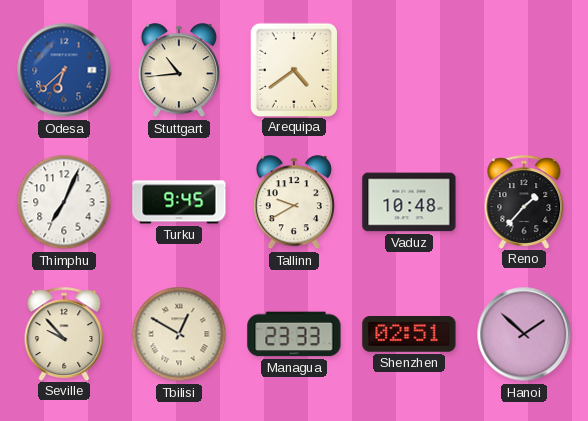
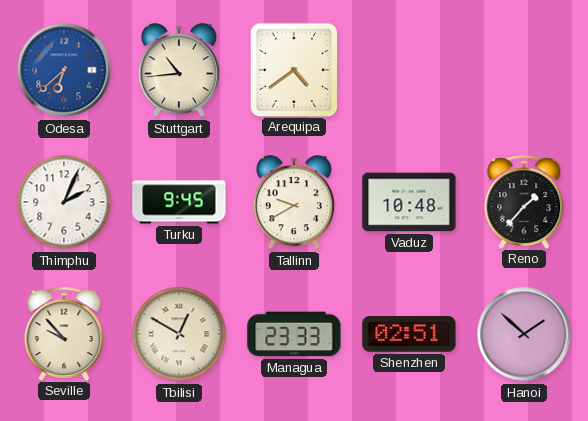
Thimphu: 7:04 -> 2:04 (64, 202)
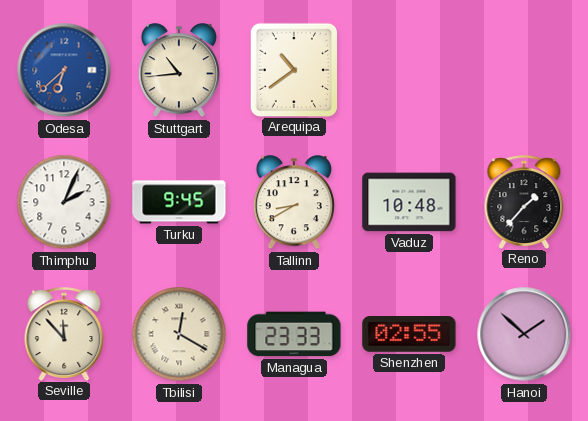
Arequipa: 4:39 -> 10:39 (293, 69)
Tallinn: 9:40 -> 8:40 (294, 203)
Seville: 9:53 -> 11:53 (64, 334)
Tbilisi: 12:50 -> 12:20 (179, 334)
Shenzhen: 02:51 -> 02:55 (409, 335)
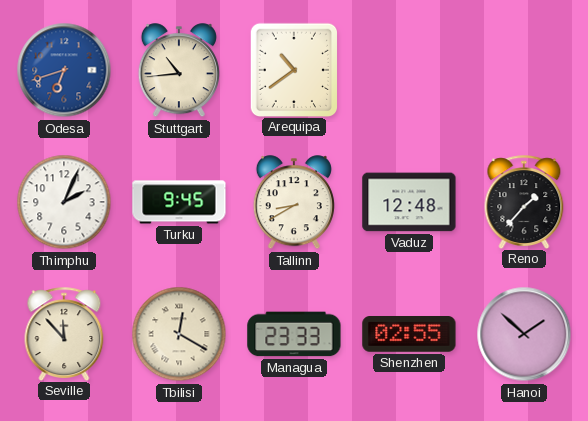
Odesa: 6:38 -> 6:42 (64, 70)
Vaduz: 10:48 -> 12:48 (409, 202)
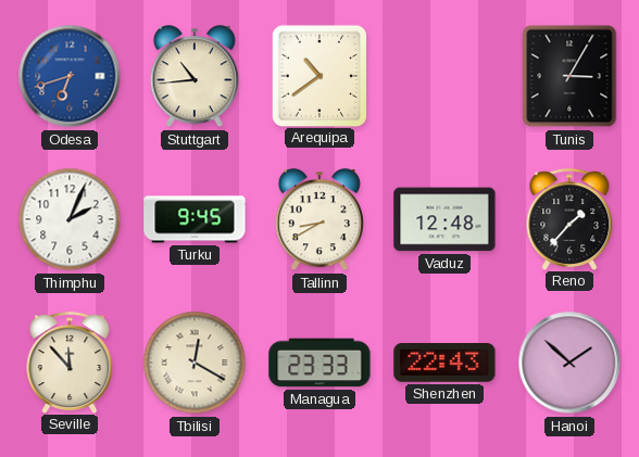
Tunis: none -> 3:05 (569, 76)
Shenzhen: 02:55 -> 22:43 (444, 364)
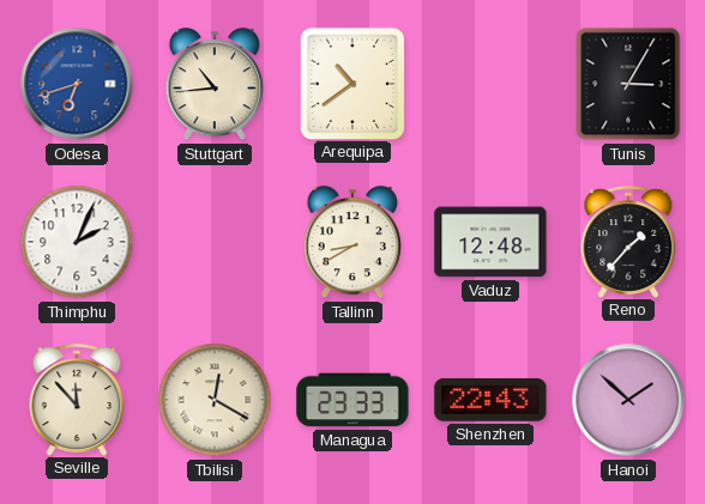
Turku: 9:45 -> none (195, 219)
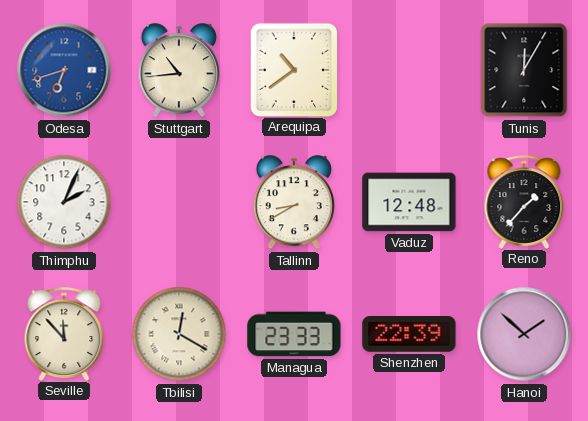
Tunis: 3:05 -> 12:05 (524, 70)
Shenzhen: 22:43 -> 22:39 (409, 335)
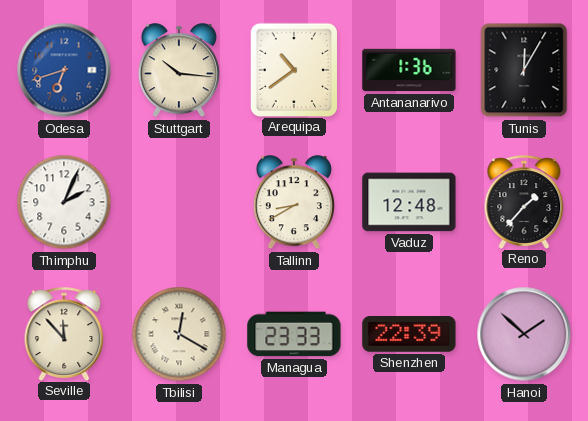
Stuttgart: 10:44 -> 10:16 (179, 71)
Antananarivo: none -> 1:36 (409, 70)
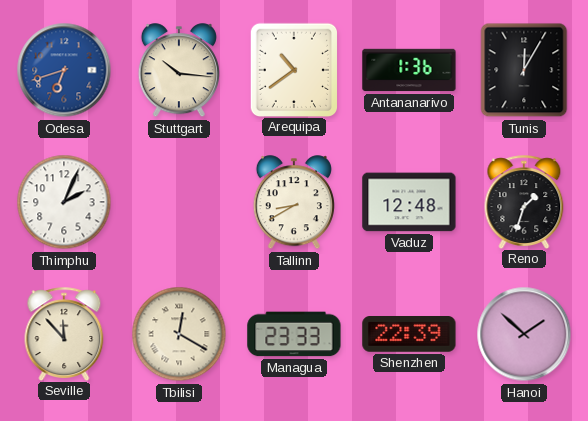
Reno: 1:37 -> 1:33 (524, 202)
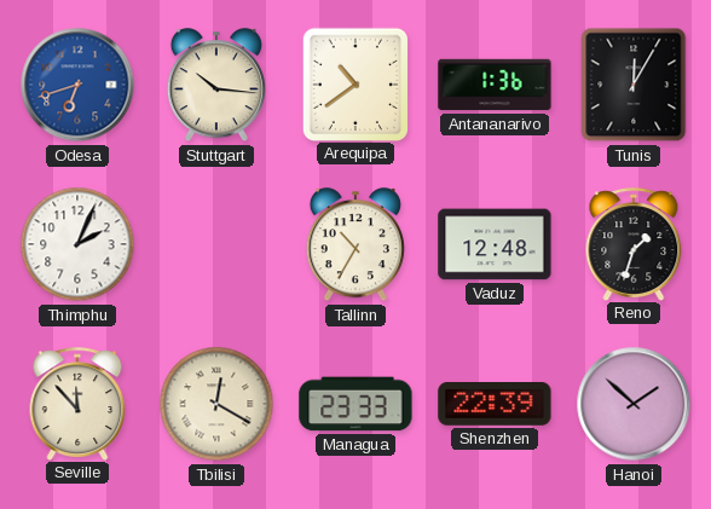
Tallinn: 8:40 -> 10:35 (355, 245)
